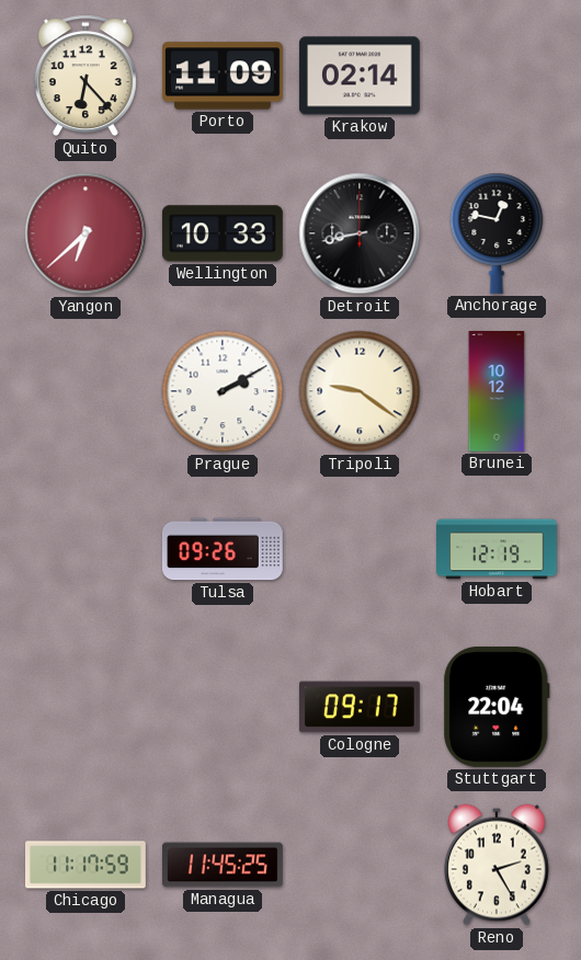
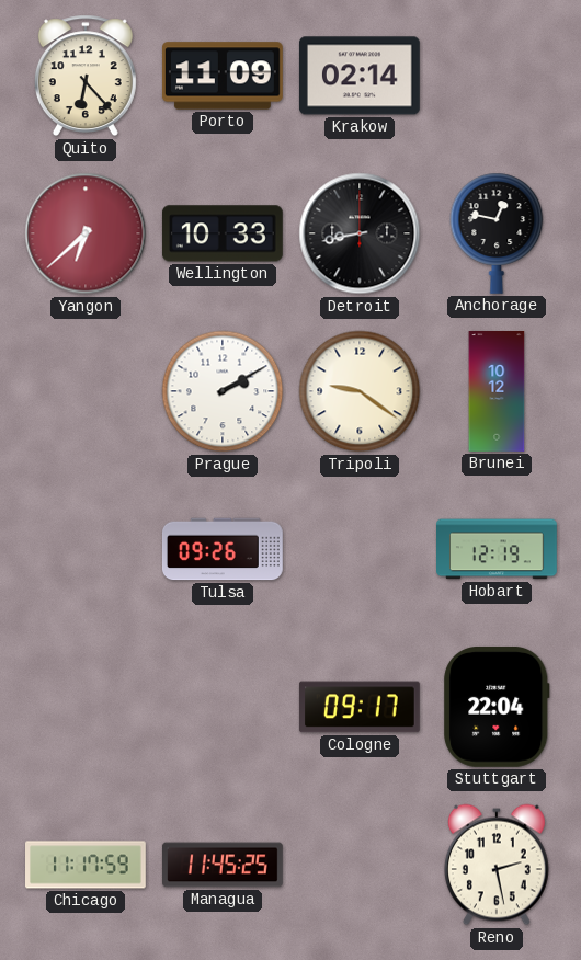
Reno: 2:25 -> 2:28 (497, 865)
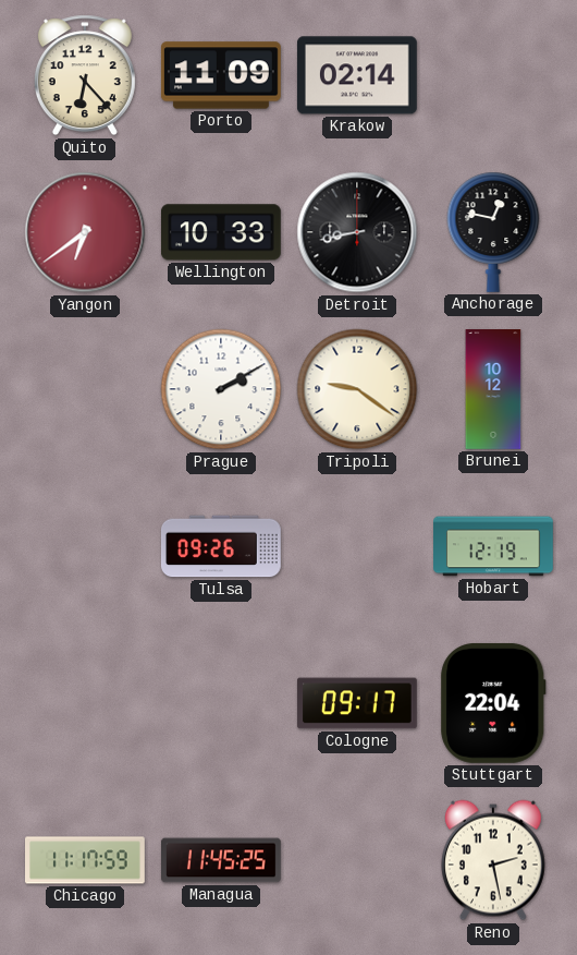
Yangon: 6:38 -> 6:39 (85, 232)
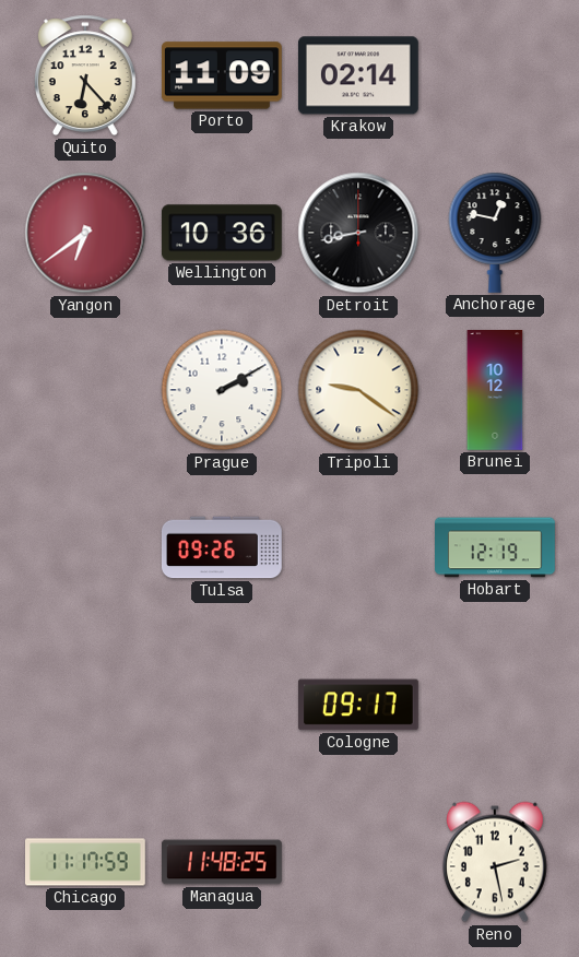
Wellington: 10:33 -> 10:36 (222, 233)
Stuttgart: 22:04 -> none (493, 703)
Managua: 11:45 -> 11:48 (223, 862)
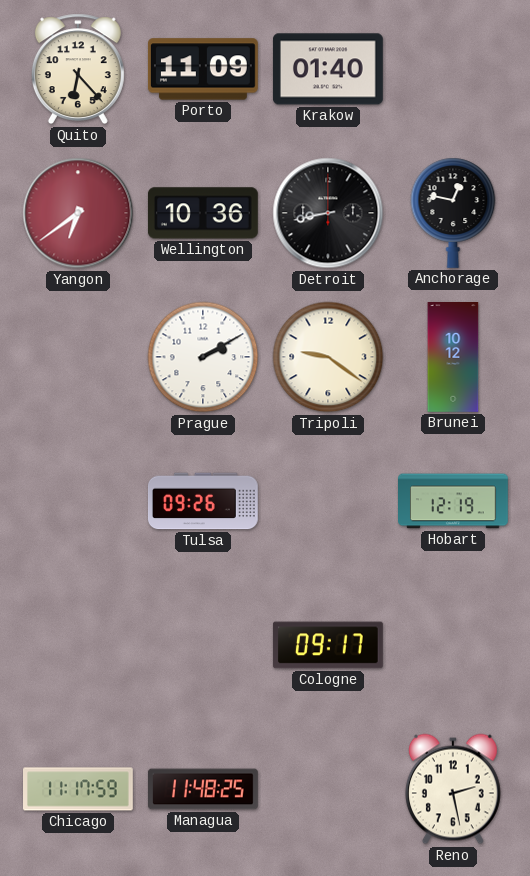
Krakow: 02:14 -> 01:40 (328, 69)
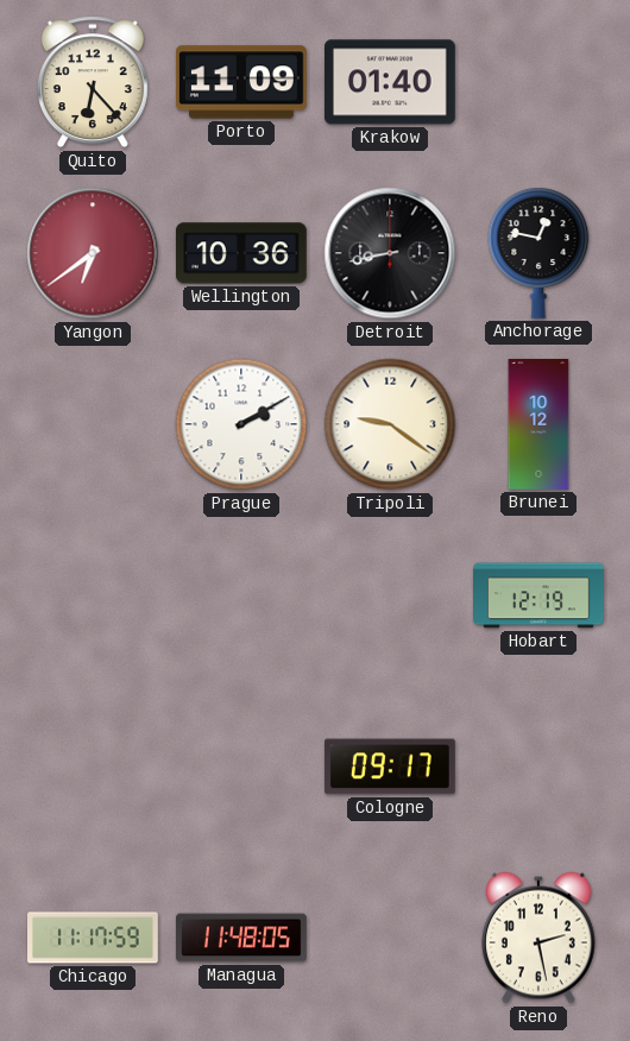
Tulsa: 09:26 -> none (203, 501)
Managua: 11:48:25 -> 11:48:05 (242, 938)
